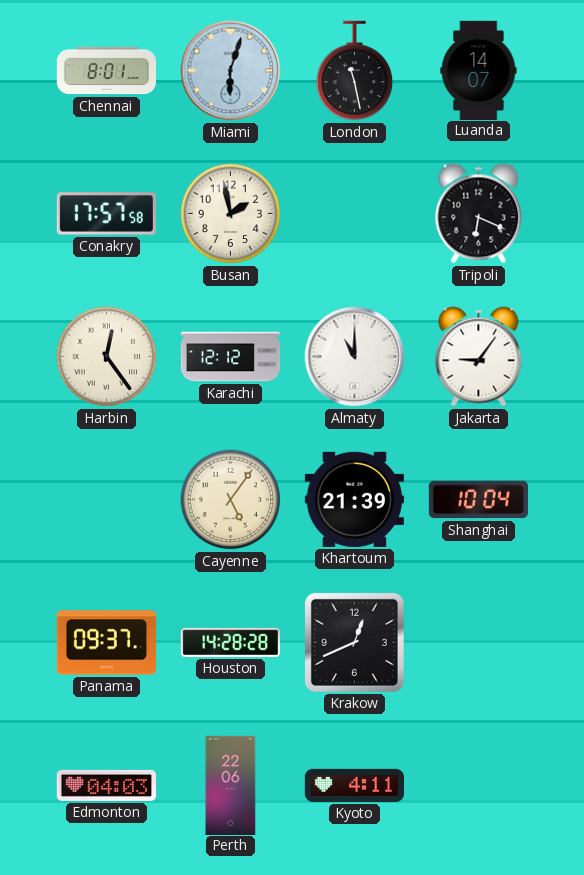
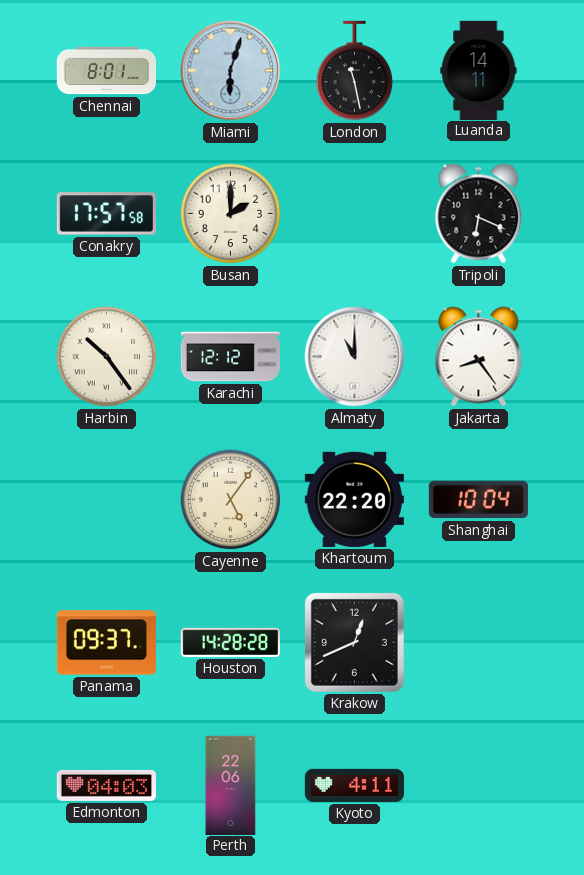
Luanda: 14:07 -> 14:11 (479, 70)
Busan: 1:58 -> 2:00 (231, 214)
Harbin: 12:24 -> 10:24 (107, 357)
Jakarta: 9:06 -> 8:24 (479, 357)
Khartoum: 21:39 -> 22:20 (354, 499)
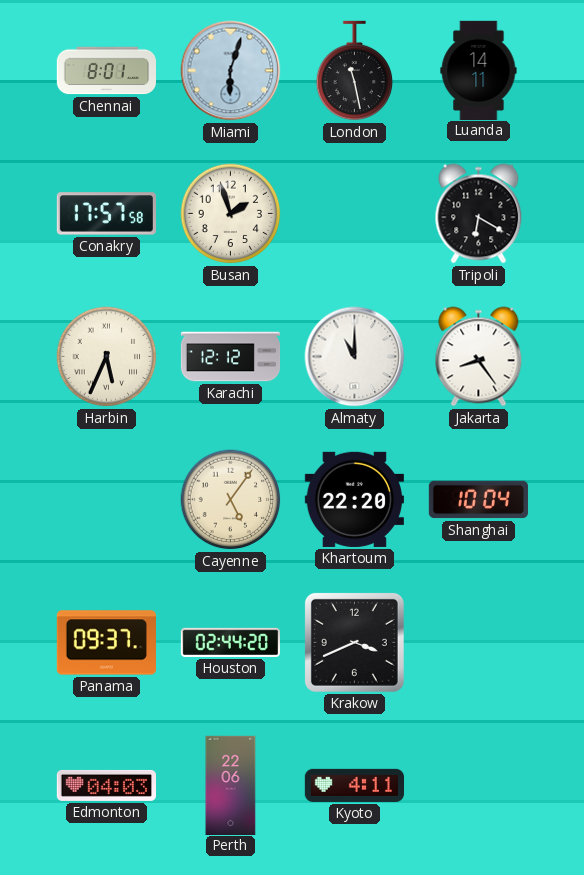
Busan: 2:00 -> 1:57 (231, 214)
Tripoli: 6:19 -> 6:20 (479, 214)
Harbin: 10:24 -> 5:34 (107, 357)
Houston: 14:28 -> 02:44 (230, 642)
Krakow: 12:41 -> 3:41 (354, 642)
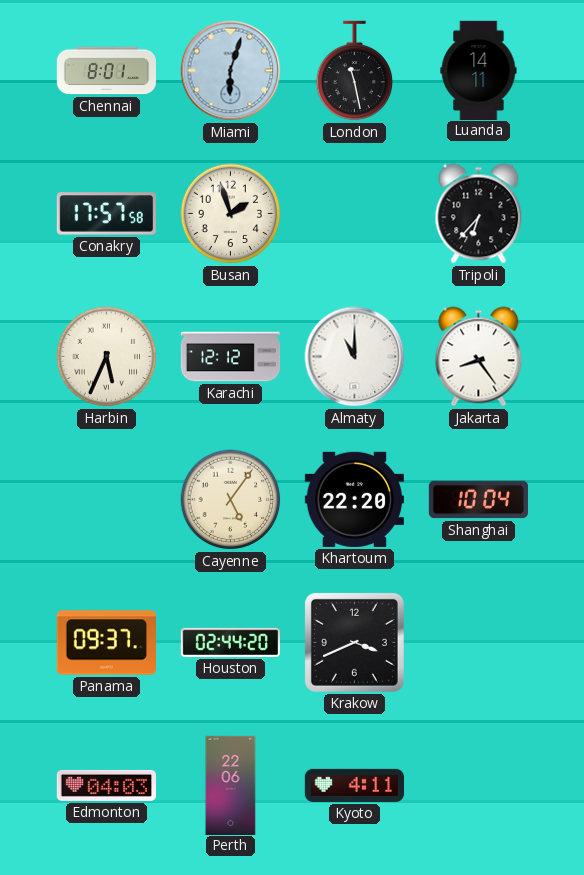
Tripoli: 6:20 -> 6:37 (479, 214)
